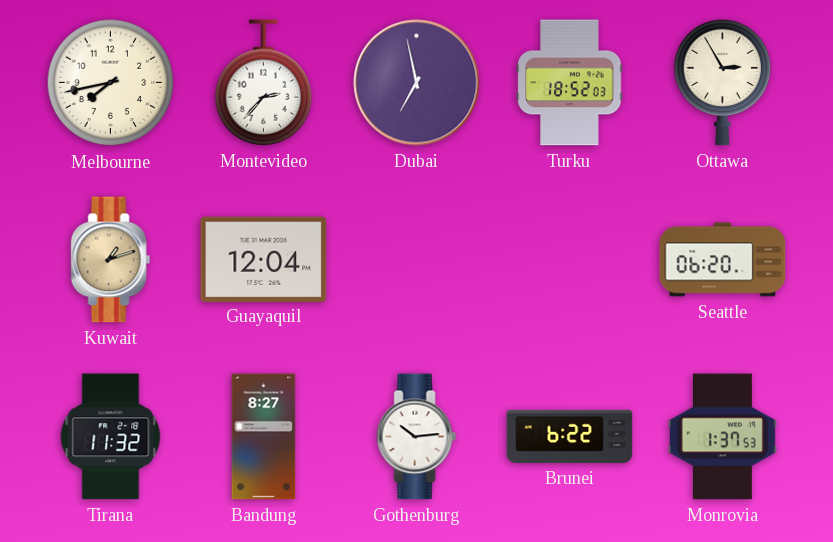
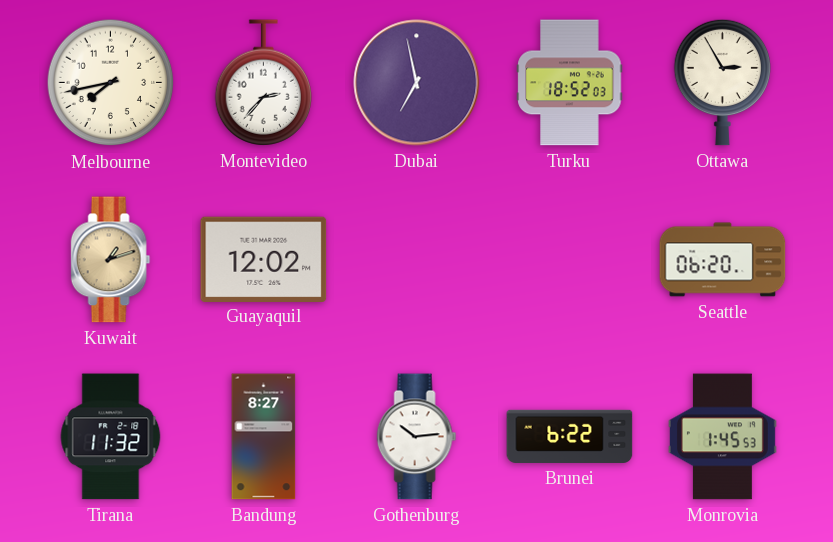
Guayaquil: 12:04 -> 12:02 (264, 259)
Monrovia: 1:37 -> 1:45 (722, 437)
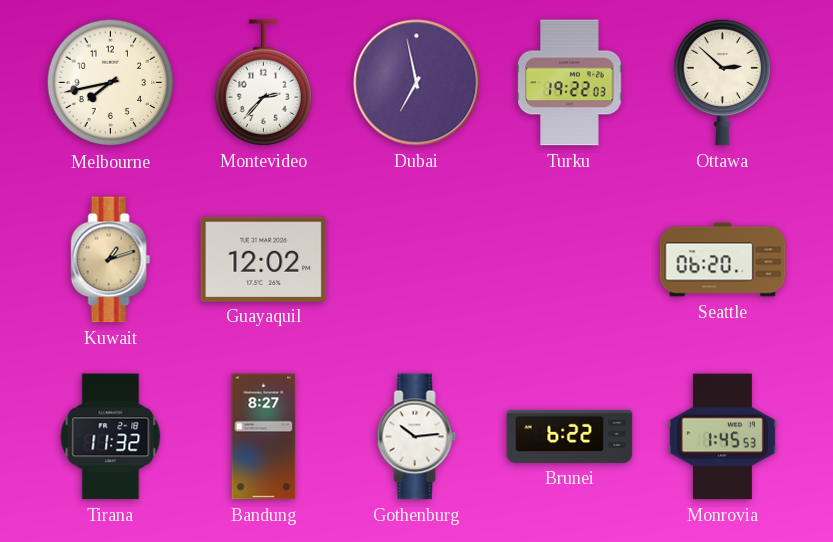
Turku: 18:52 -> 19:22 (570, 83)
Ottawa: 2:55 -> 2:52 (723, 82)
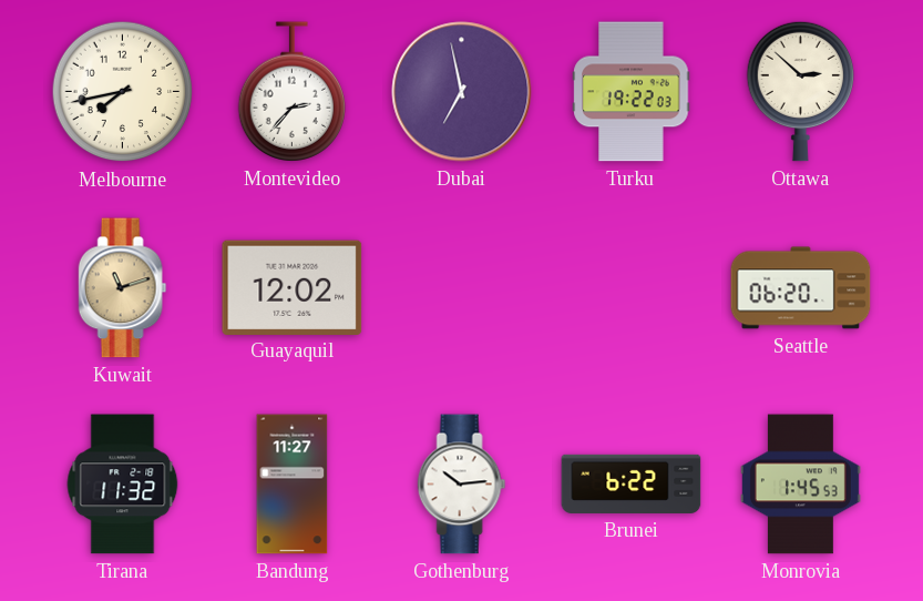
Kuwait: 1:12 -> 11:12 (123, 288)
Bandung: 8:27 -> 11:27 (293, 485)
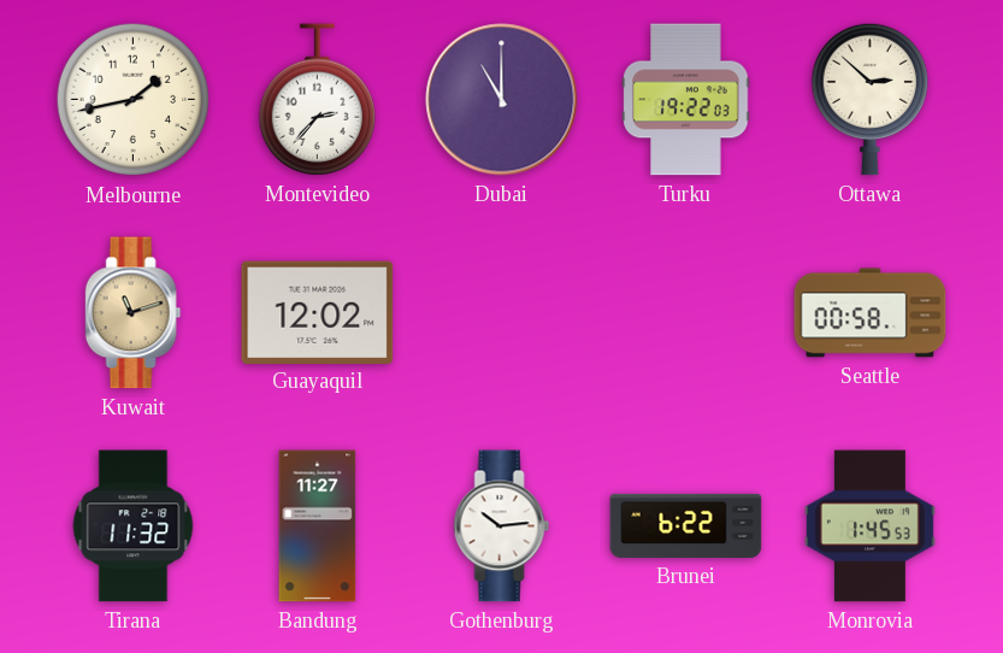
Melbourne: 7:43 -> 1:43 (134, 100)
Dubai: 6:58 -> 11:00 (502, 100)
Seattle: 06:20 -> 00:58 (871, 313)
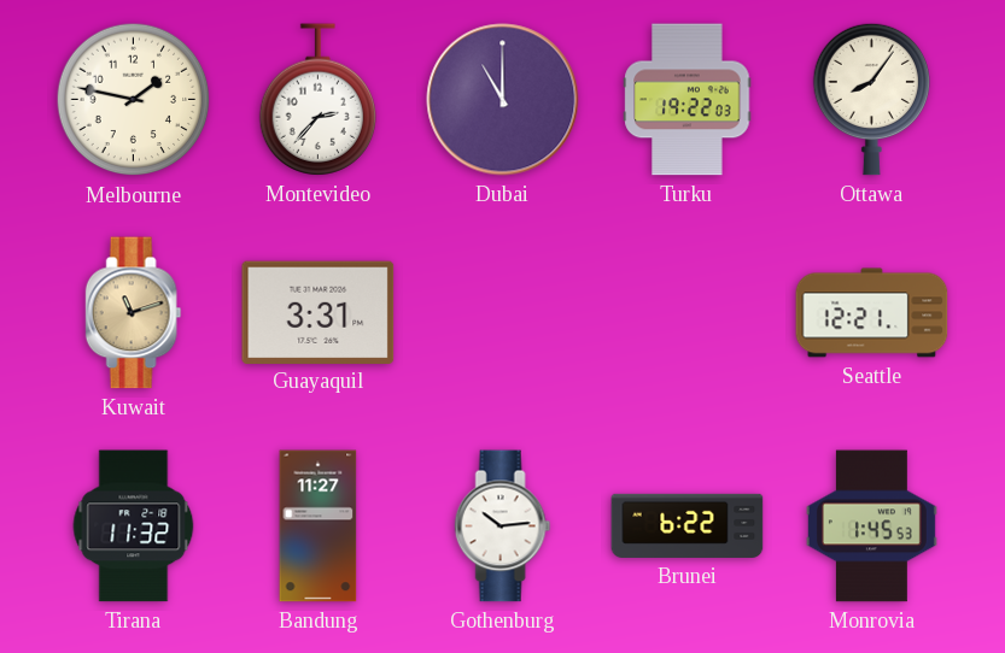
Melbourne: 1:43 -> 1:47 (134, 100)
Ottawa: 2:52 -> 8:06 (872, 99)
Guayaquil: 12:02 -> 3:31 (319, 312)
Seattle: 00:58 -> 12:21 (872, 313)
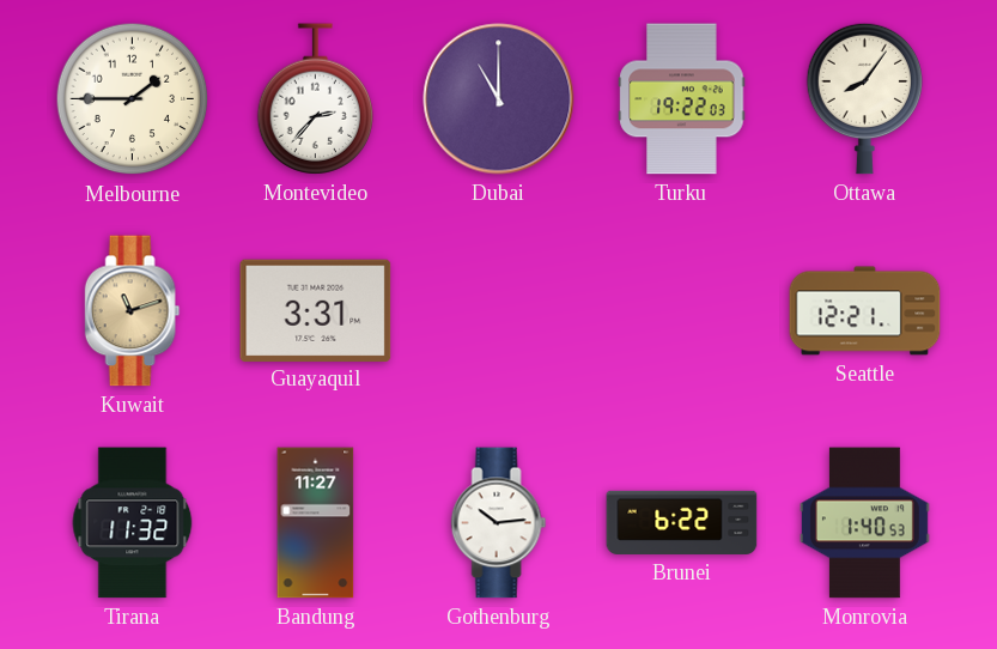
Melbourne: 1:47 -> 1:45 (133, 99)
Monrovia: 1:45 -> 1:40 (864, 523)
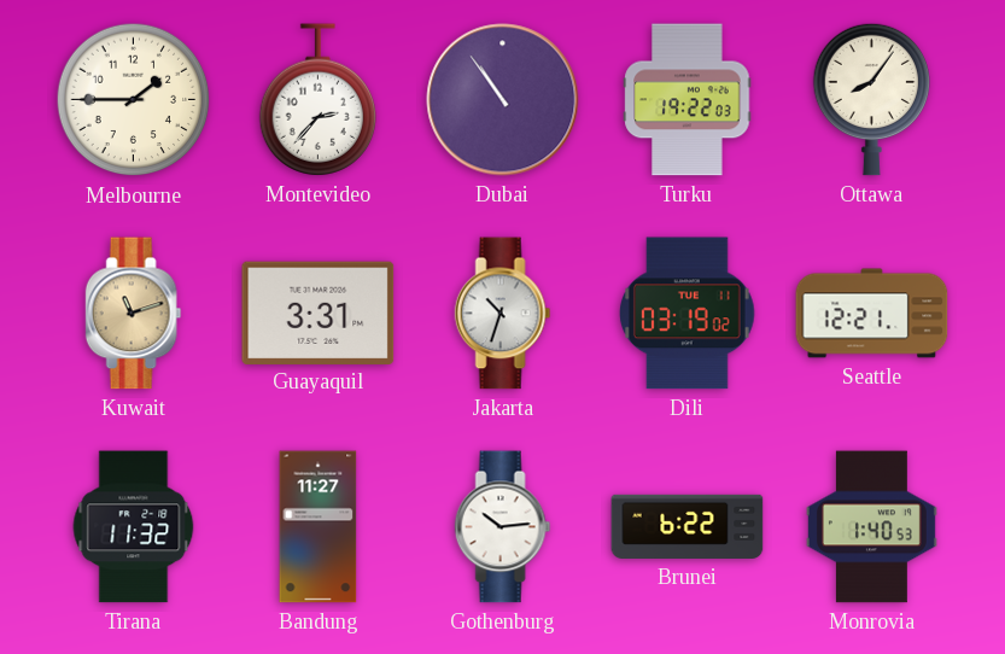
Dubai: 11:00 -> 10:54 (503, 100)
Jakarta: none -> 10:33 (503, 314)
Dili: none -> 03:19 (686, 314)
